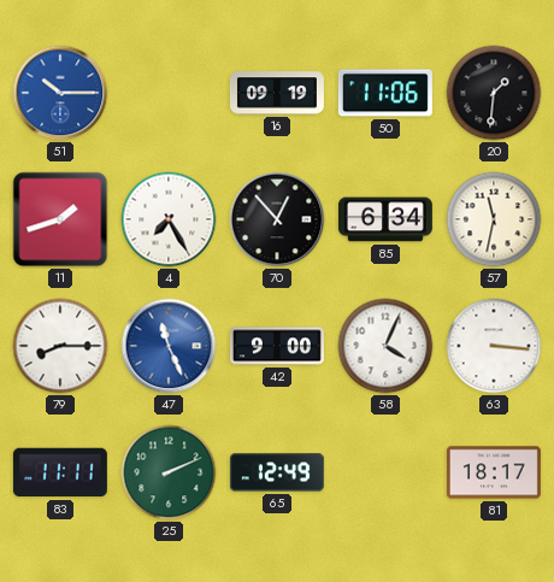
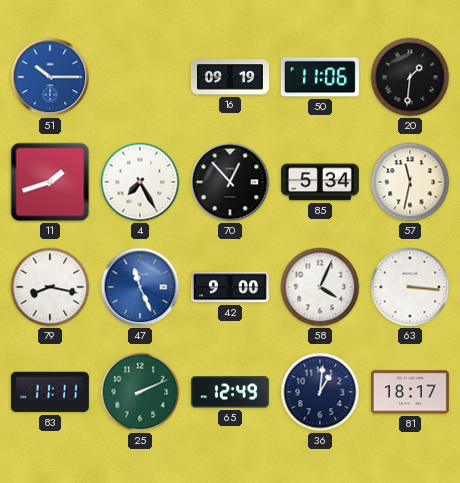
85: 6:34 -> 5:34 (320, 182)
79: 8:15 -> 8:17 (50, 287)
36: none -> 1:01 (320, 392)
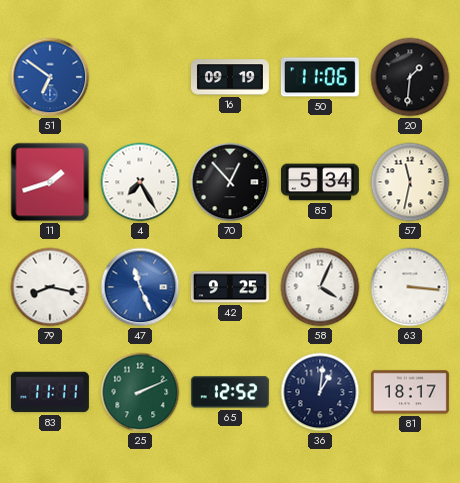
51: 10:15 -> 6:51 (50, 77)
42: 9:00 -> 9:25 (230, 287)
65: 12:49 -> 12:52 (230, 392)
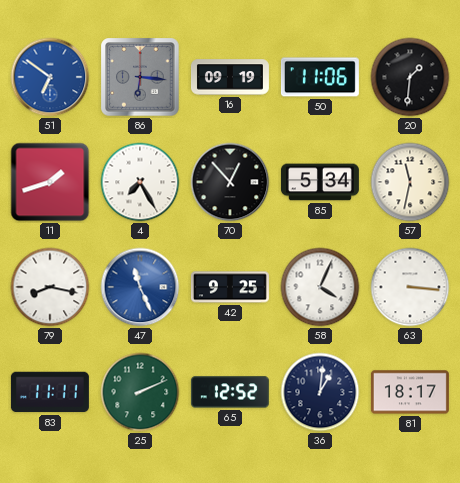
86: none -> 6:16 (140, 77)
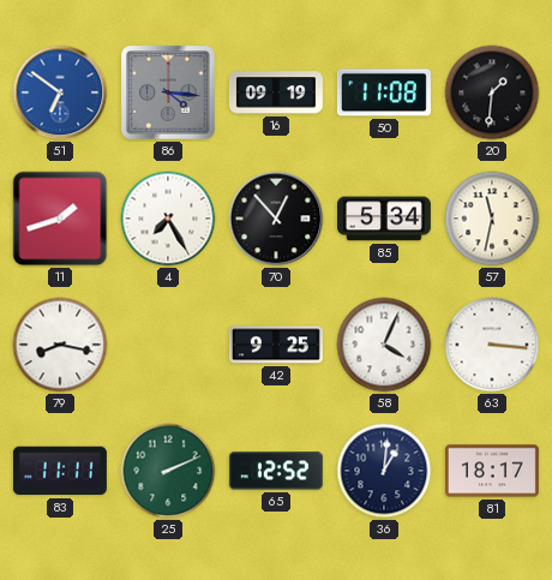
86: 6:16 -> 4:16 (168, 92)
50: 11:06 -> 11:08 (384, 92)
47: 11:26 -> none (140, 287)
